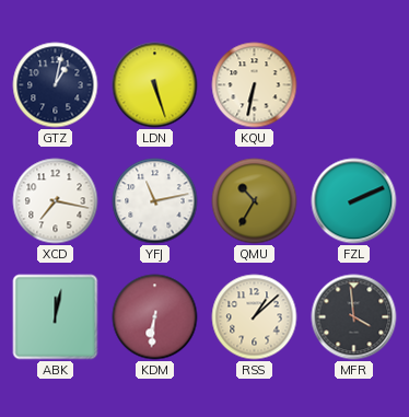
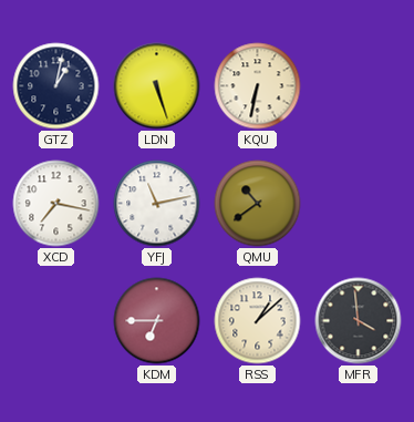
QMU: 10:35 -> 10:39 (258, 204)
FZL: 2:11 -> none (354, 201)
ABK: 12:02 -> none (56, 317)
KDM: 6:31 -> 6:45 (157, 321)
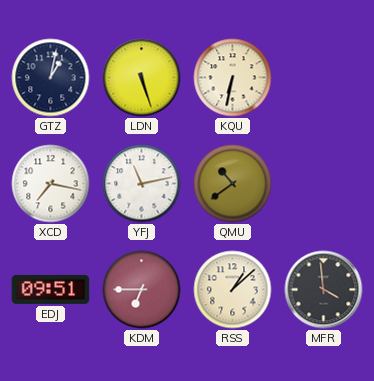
EDJ: none -> 09:51 (51, 289)
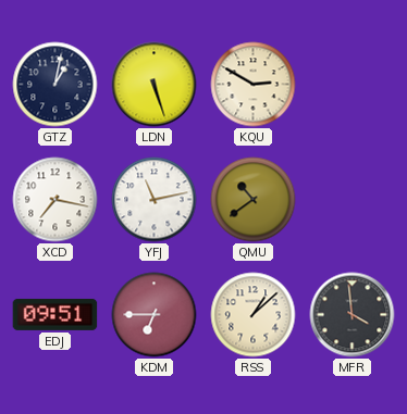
KQU: 6:32 -> 2:50 (254, 85)
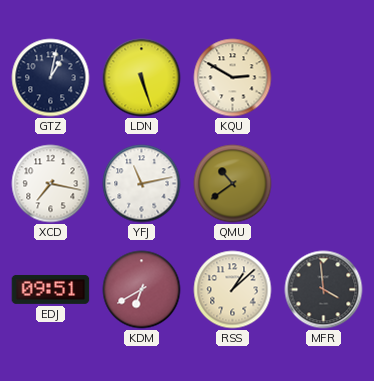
KDM: 6:45 -> 6:40 (142, 290)
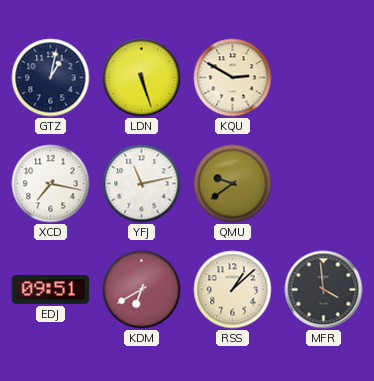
QMU: 10:39 -> 9:39 (233, 184)
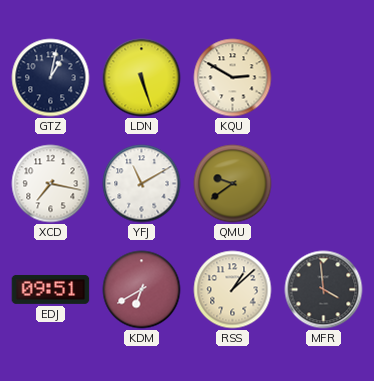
YFJ: 11:13 -> 11:10 (142, 184)
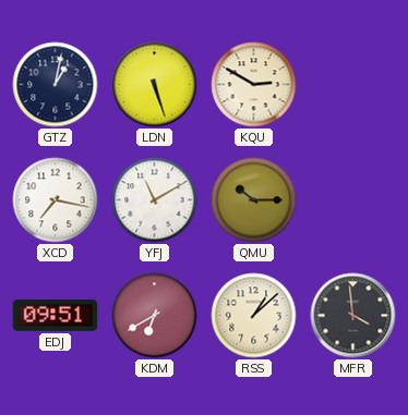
QMU: 9:39 -> 10:15 (254, 200)
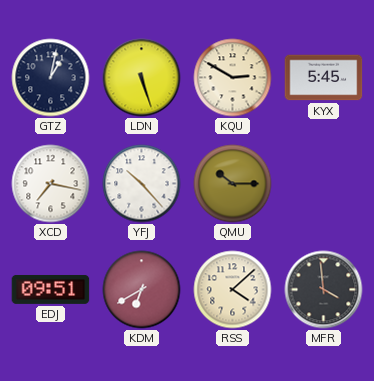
KYX: none -> 5:45 (324, 78)
YFJ: 11:10 -> 10:23 (142, 184)
RSS: 1:08 -> 4:08 (233, 290)
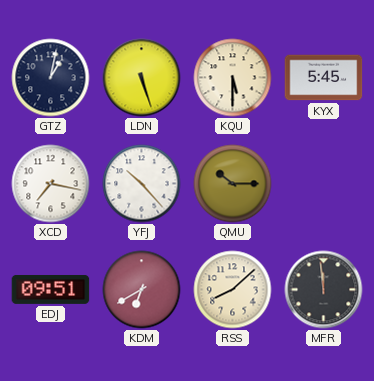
KQU: 2:50 -> 5:30 (233, 78)
RSS: 4:08 -> 8:08 (233, 290)
MFR: 3:59 -> 11:59 (324, 290)
